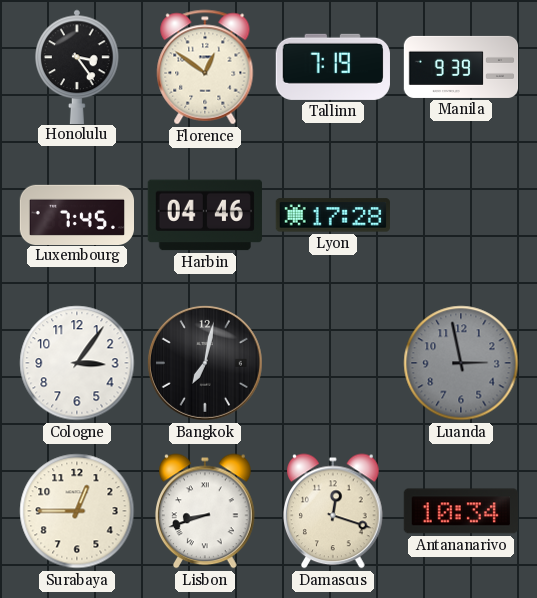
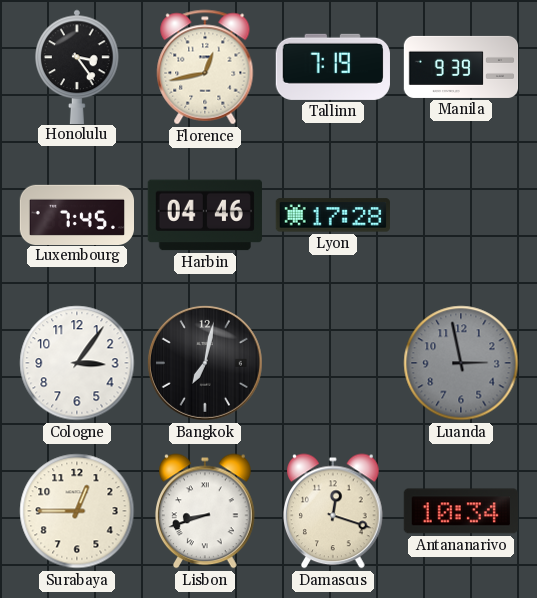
Florence: 12:51 -> 12:43 (205, 67)
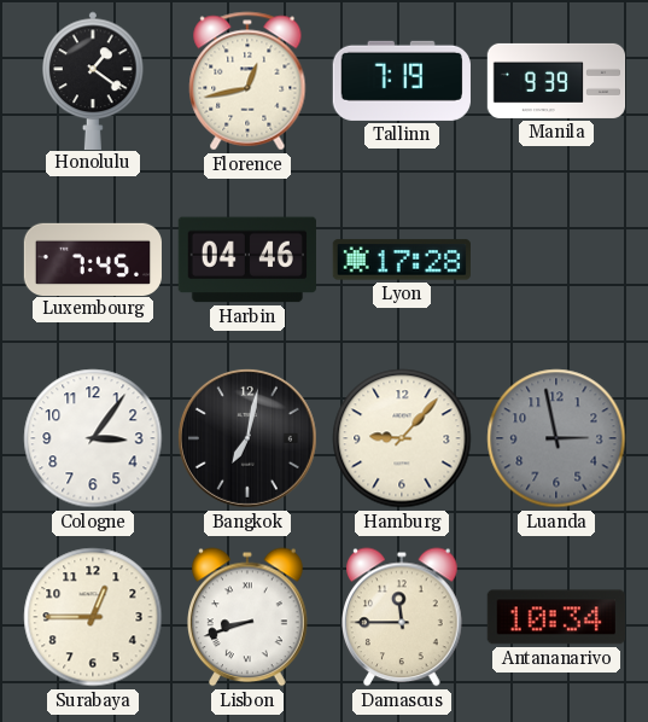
Honolulu: 3:24 -> 1:21 (93, 80)
Hamburg: none -> 9:07 (402, 438)
Damascus: 12:18 -> 11:45 (403, 617)
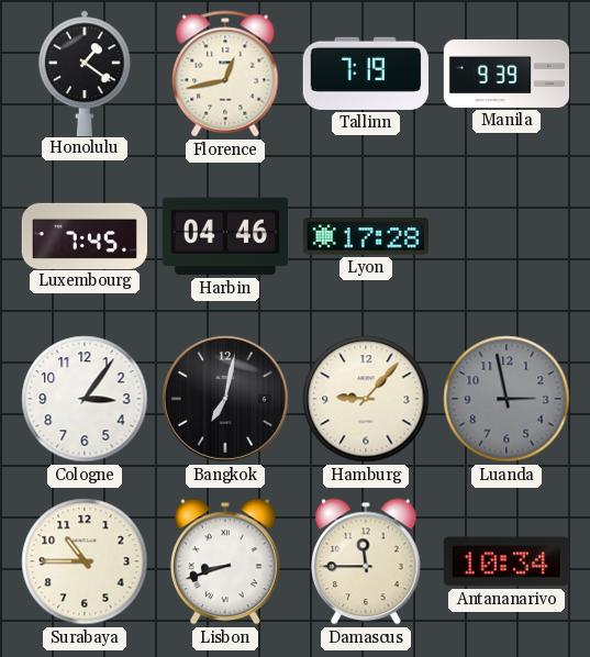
Surabaya: 12:45 -> 10:45 (85, 561)
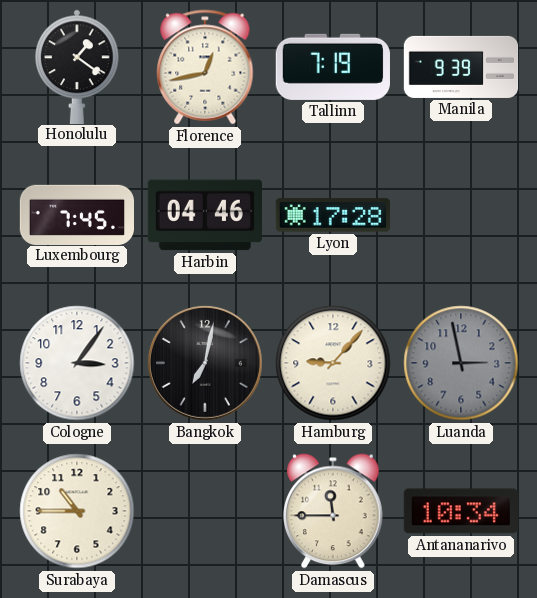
Lisbon: 8:42 -> none (226, 561)
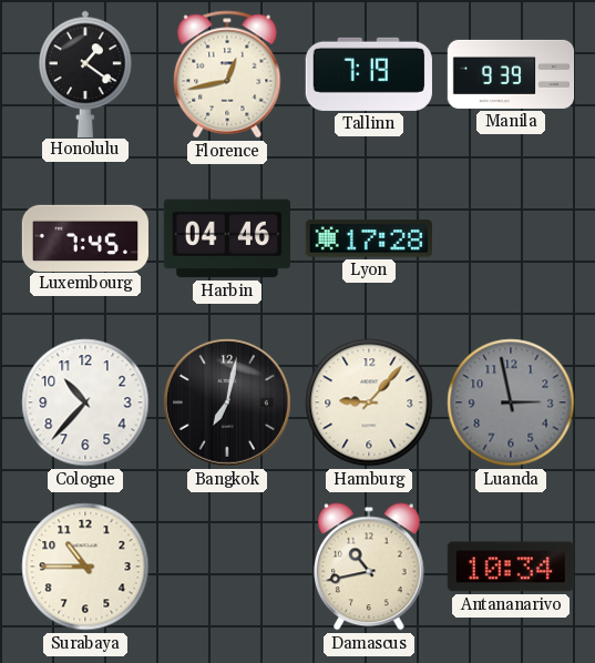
Cologne: 3:06 -> 10:37 (85, 402)
Damascus: 11:45 -> 10:43 (370, 567)
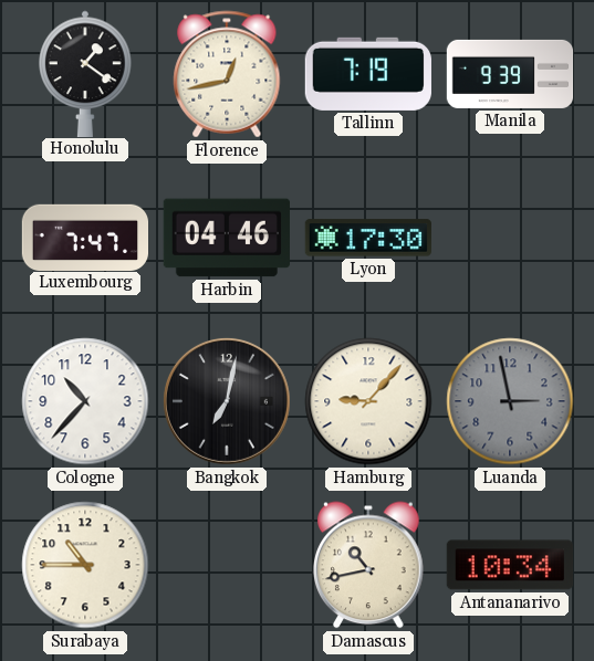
Luxembourg: 7:45 -> 7:47 (84, 237)
Lyon: 17:28 -> 17:30 (368, 238)
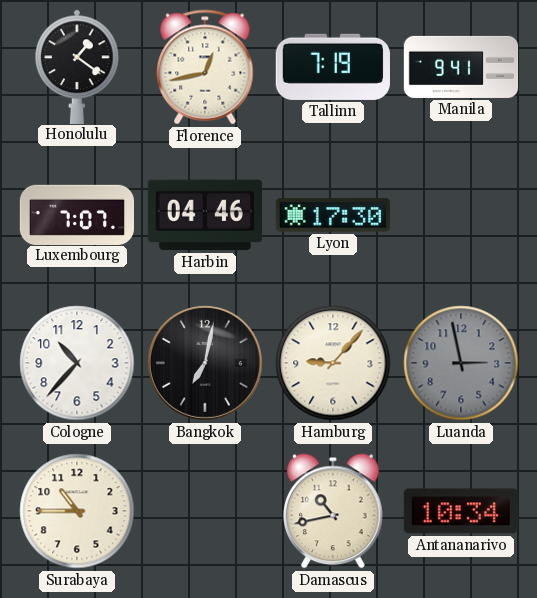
Manila: 9:39 -> 9:41 (461, 67)
Luxembourg: 7:47 -> 7:07 (76, 214)
